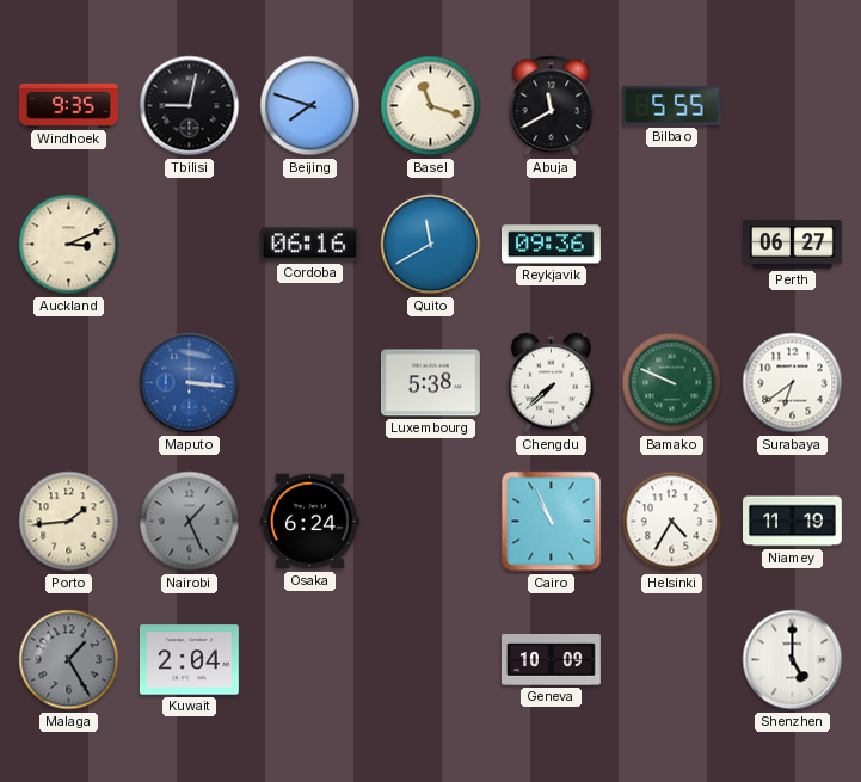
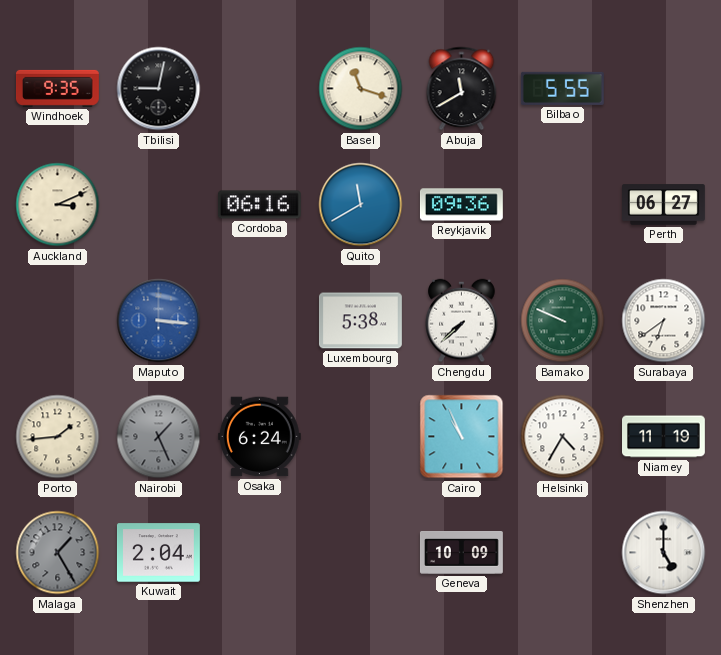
Beijing: 7:48 -> none (310, 106)
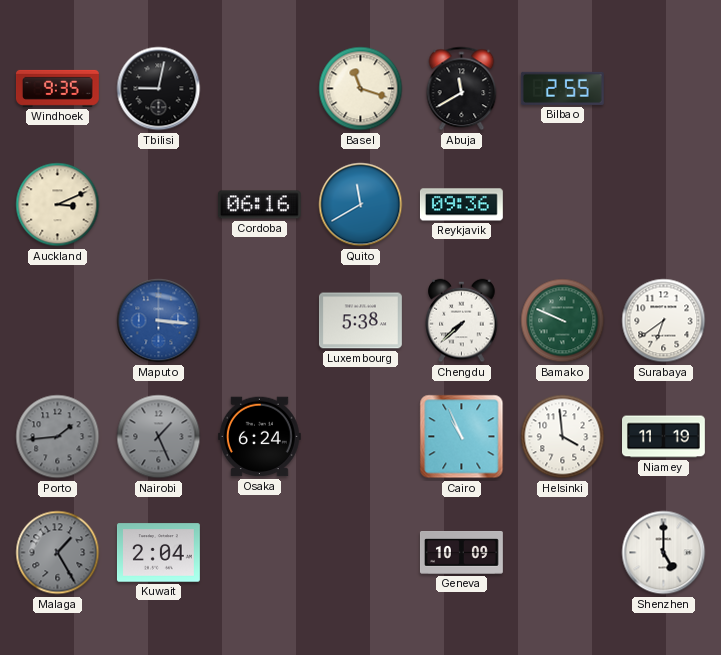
Bilbao: 5:55 -> 2:55 (562, 88)
Perth: 06:27 -> none (664, 205)
Porto dial: cream -> grey (58, 437)
Helsinki: 4:35 -> 3:59 (563, 437)
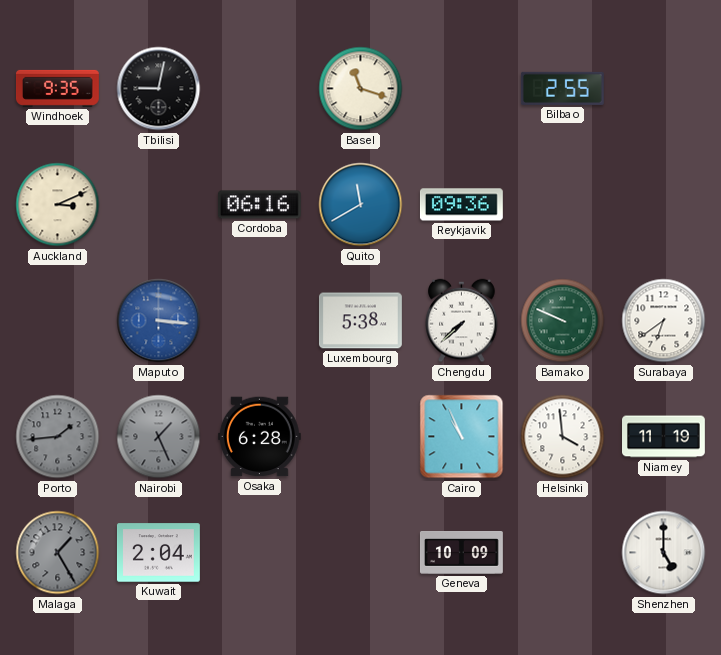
Abuja: 11:40 -> none (462, 89)
Osaka: 6:24 -> 6:28 (259, 437)
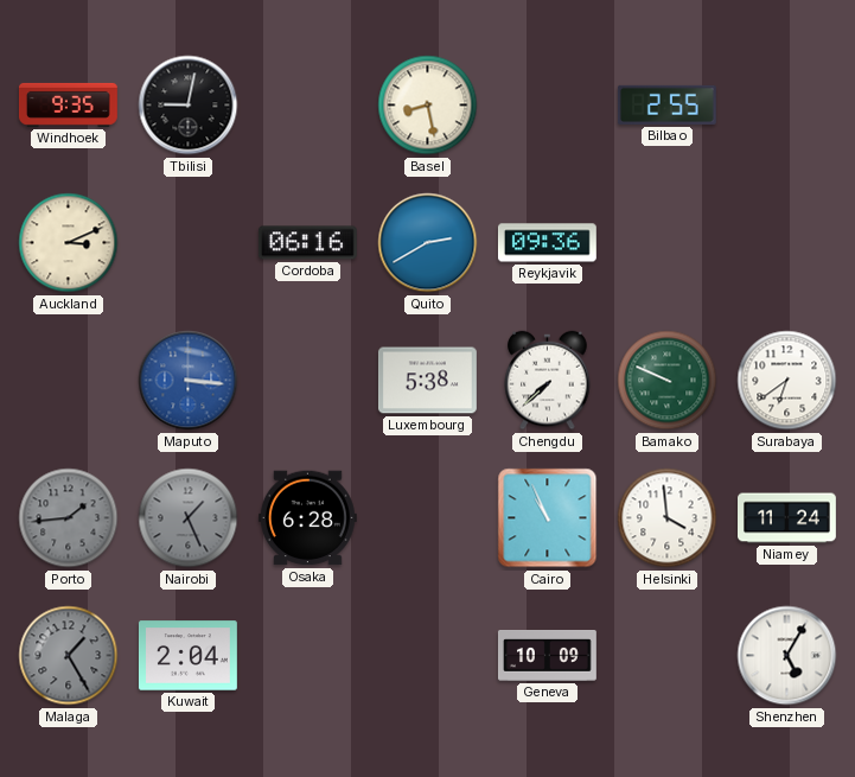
Basel: 11:18 -> 8:28 (428, 106)
Quito: 11:40 -> 2:40 (428, 243)
Niamey: 11:19 -> 11:24 (787, 518)
Shenzhen: 5:00 -> 5:05 (787, 656)
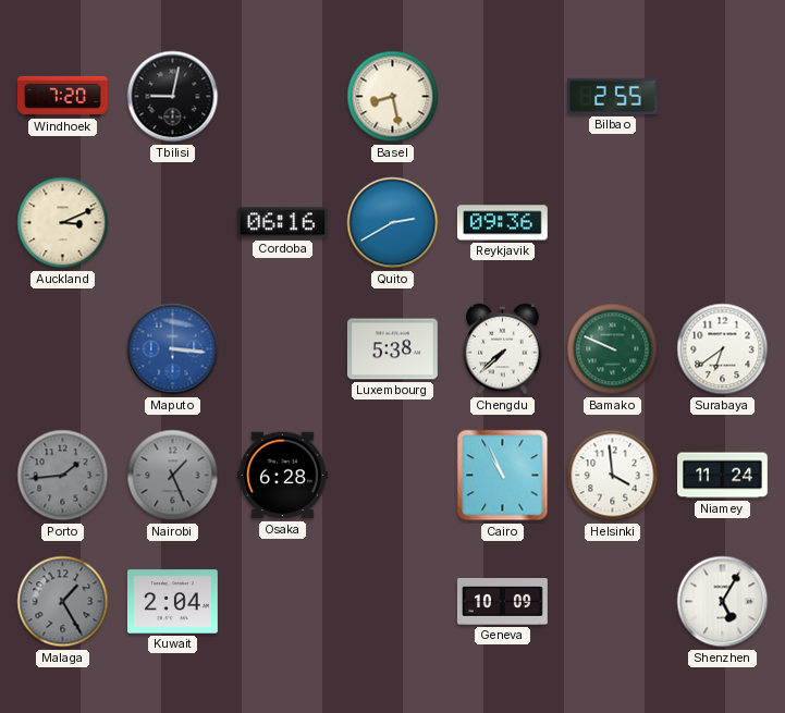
Windhoek: 9:35 -> 7:20 (62, 96)
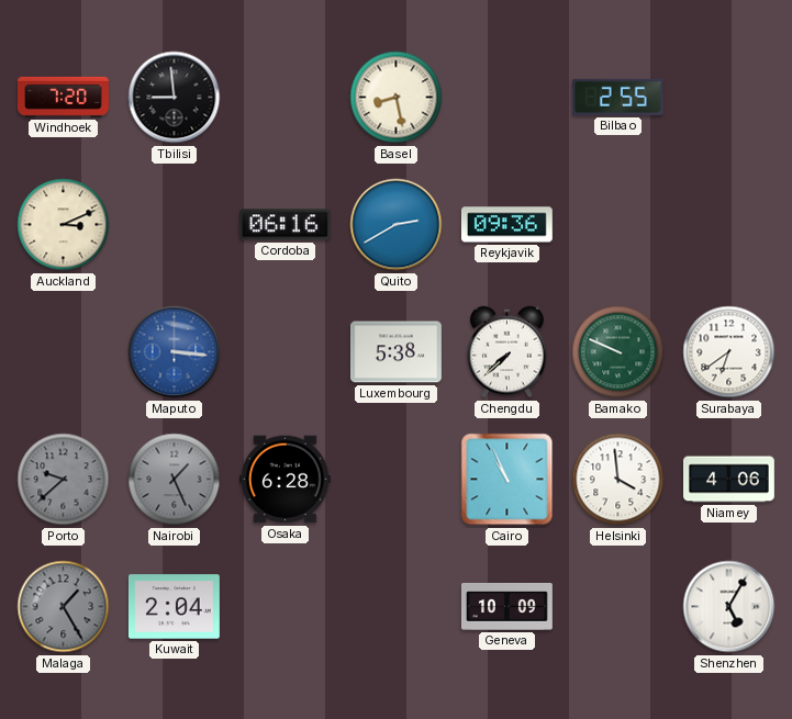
Tbilisi: 9:02 -> 8:59 (175, 98)
Porto: 1:44 -> 9:38 (64, 480)
Niamey: 11:24 -> 4:06 (729, 480)
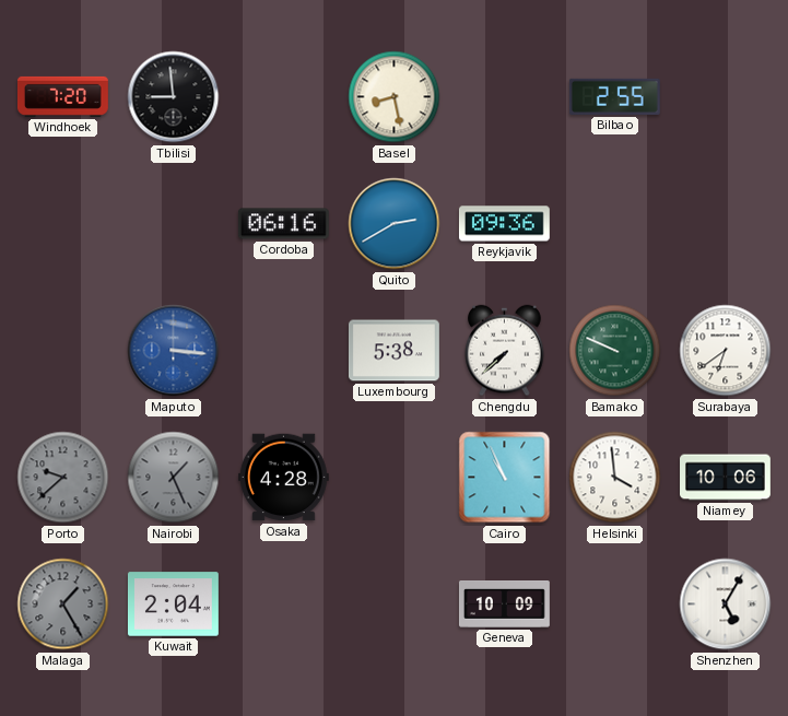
Auckland: 3:11 -> none (64, 225)
Osaka: 6:28 -> 4:28 (283, 478)
Niamey: 4:06 -> 10:06 (726, 478)
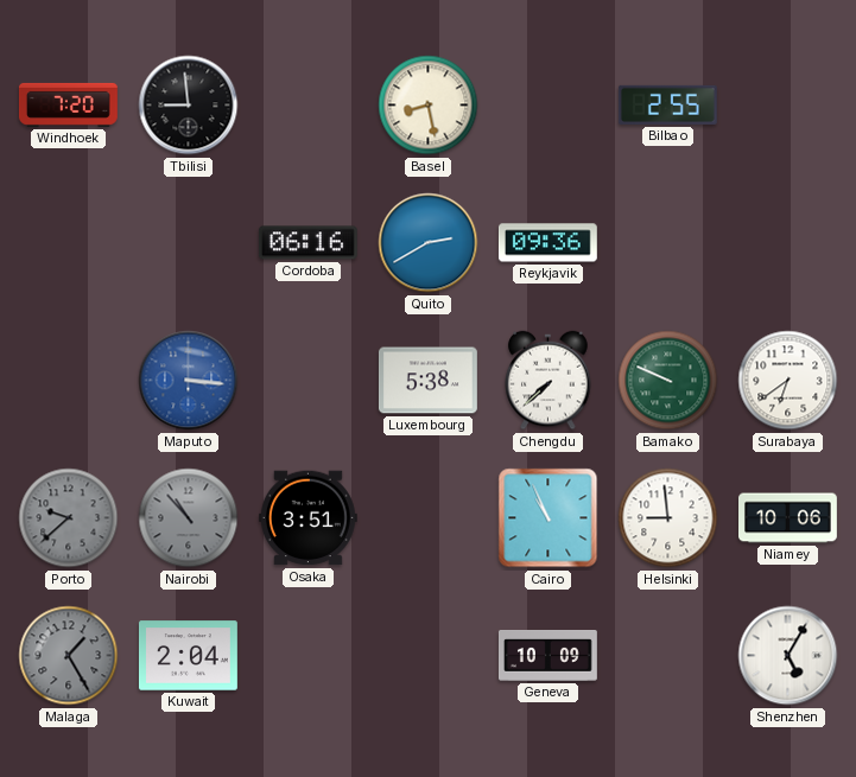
Nairobi: 1:26 -> 10:53 (189, 518)
Osaka: 4:28 -> 3:51 (307, 518)
Helsinki: 3:59 -> 8:59 (668, 518)
